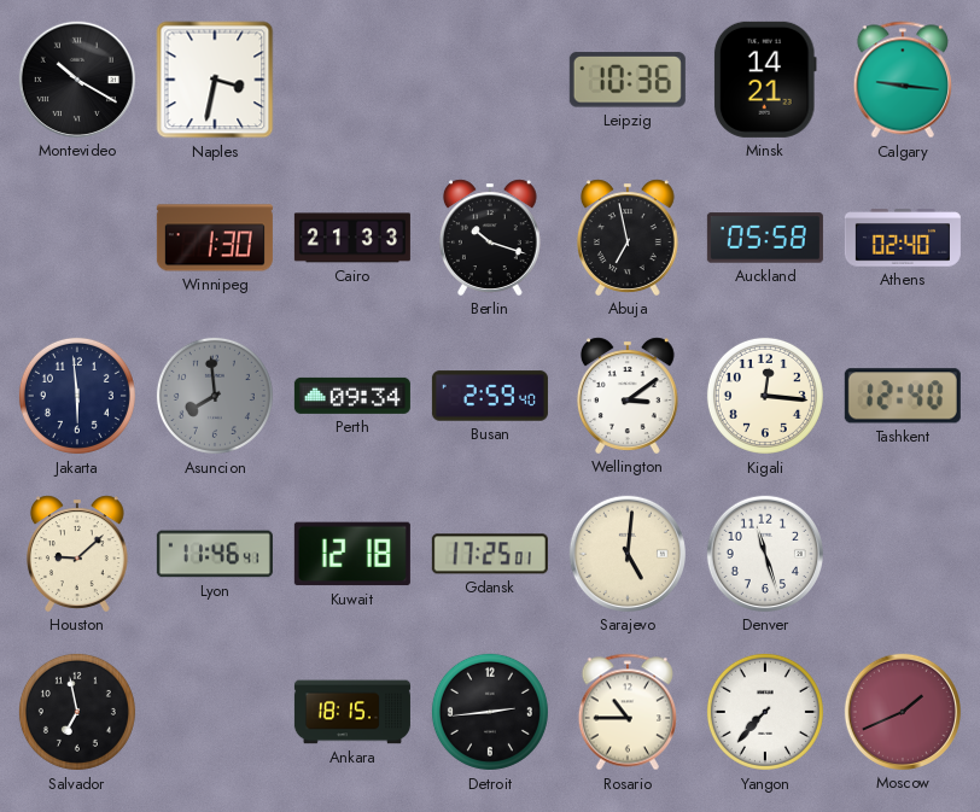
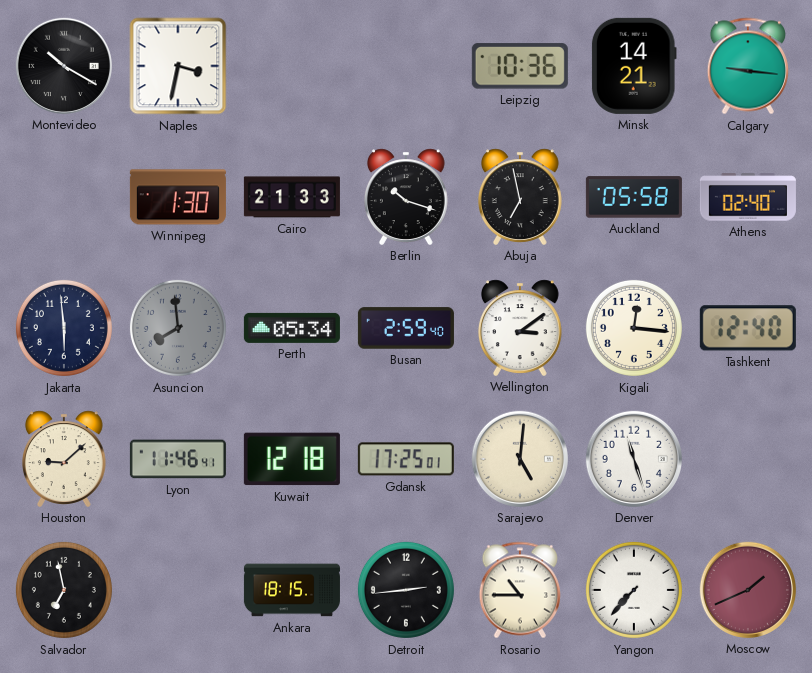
Perth: 09:34 -> 05:34 (292, 328)
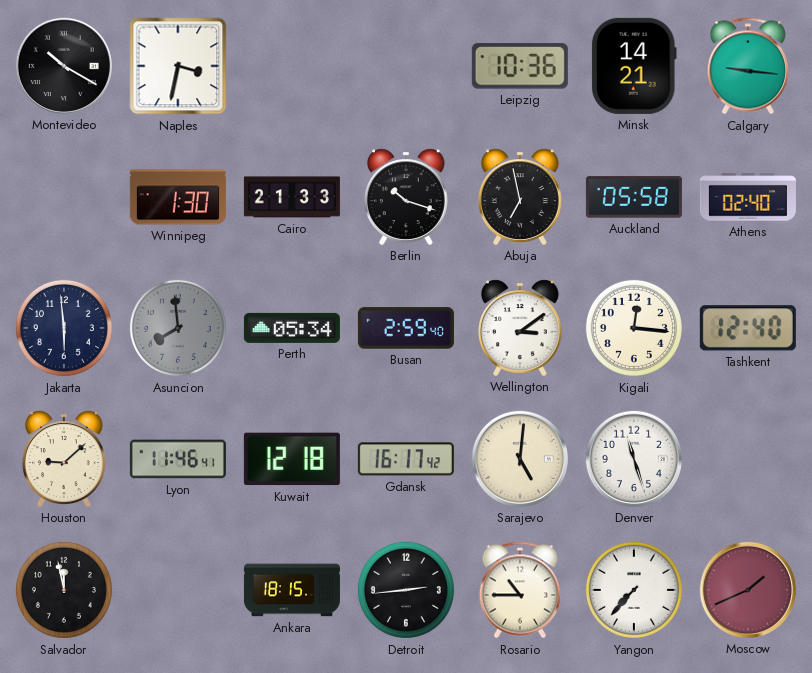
Gdansk: 17:25 -> 16:17 (406, 459)
Salvador: 6:58 -> 11:58 (64, 590)
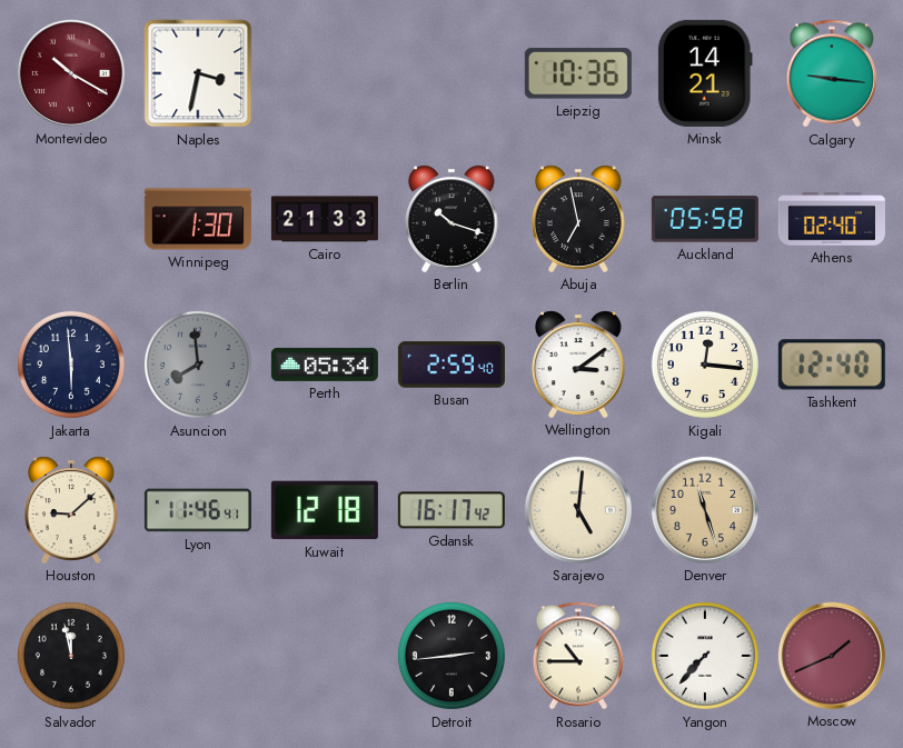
Montevideo dial: black -> burgundy (71, 73)
Denver dial: white -> champagne (705, 510)
Ankara: 18:15 -> none (292, 590)
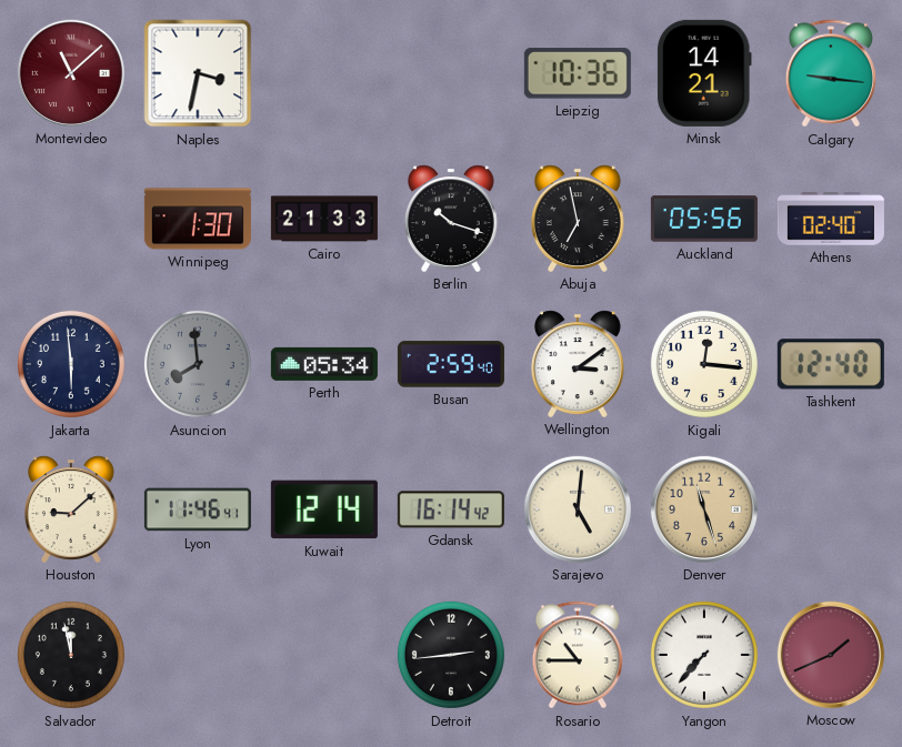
Montevideo: 10:20 -> 11:08 (71, 73)
Auckland: 05:58 -> 05:56 (704, 219)
Kuwait: 12:18 -> 12:14 (324, 509)
Gdansk: 16:17 -> 16:14 (451, 509)
